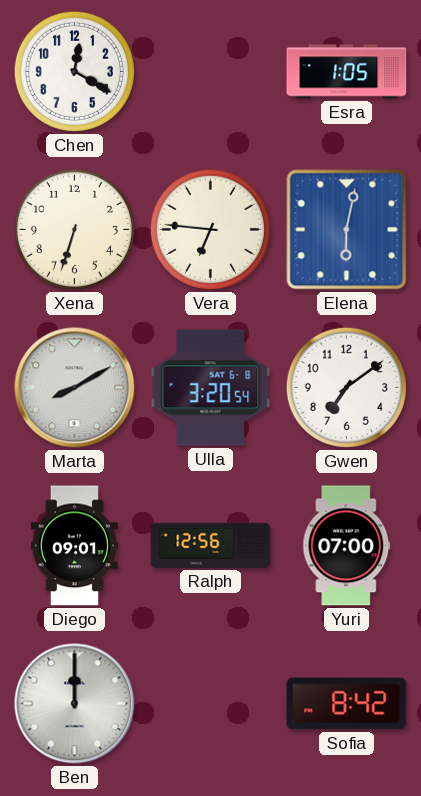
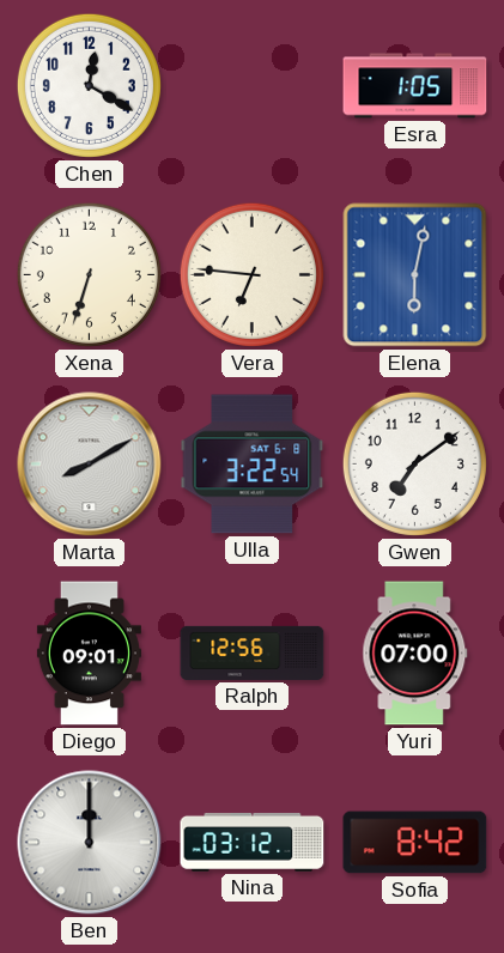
Ulla: 3:20 -> 3:22 (253, 465)
Nina: none -> 03:12 (253, 842)
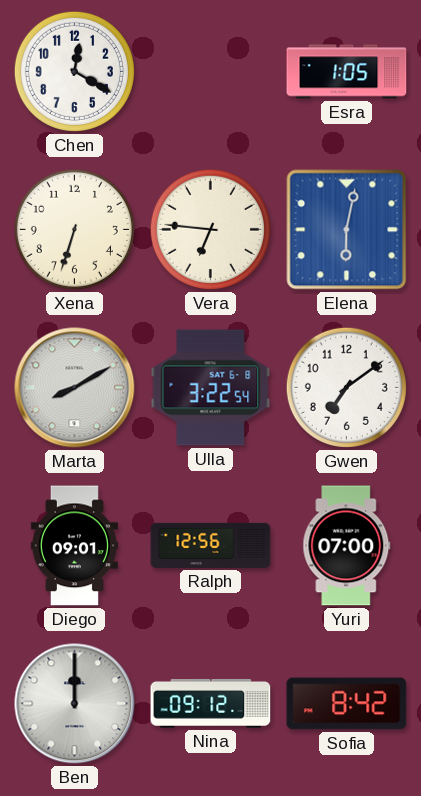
Nina: 03:12 -> 09:12 (211, 703)
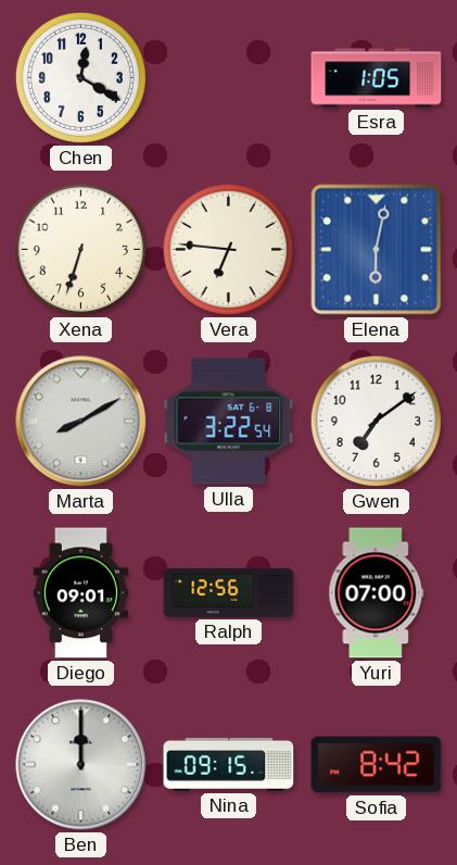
Nina: 09:12 -> 09:15 (229, 764)
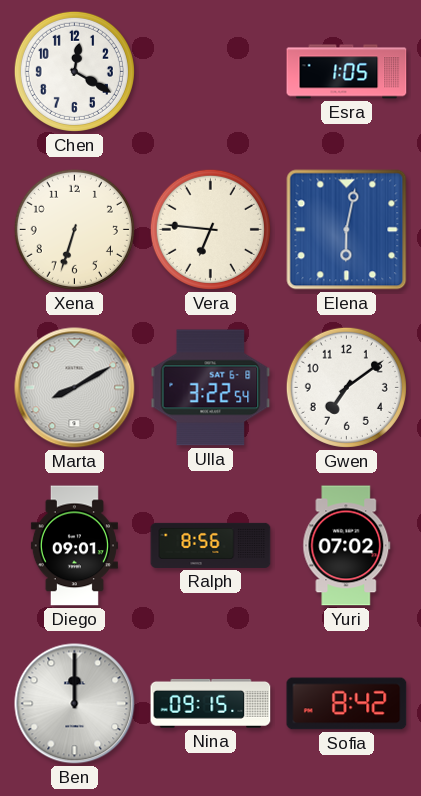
Ralph: 12:56 -> 8:56 (211, 545)
Yuri: 07:00 -> 07:02 (347, 546)
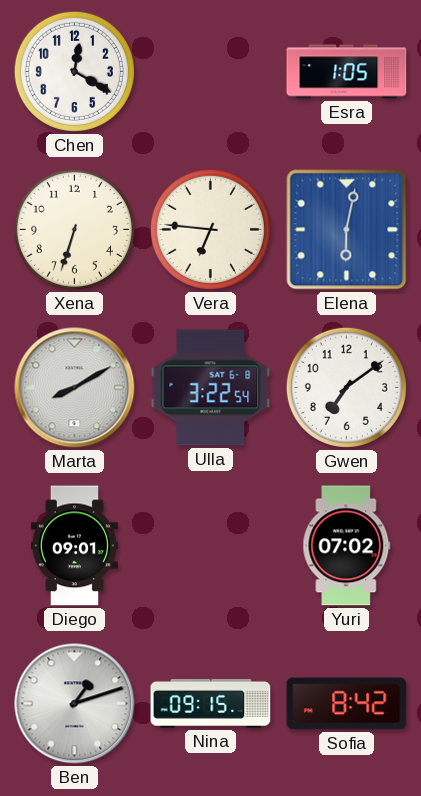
Ralph: 8:56 -> none (211, 545)
Ben: 12:00 -> 1:12 (75, 704)
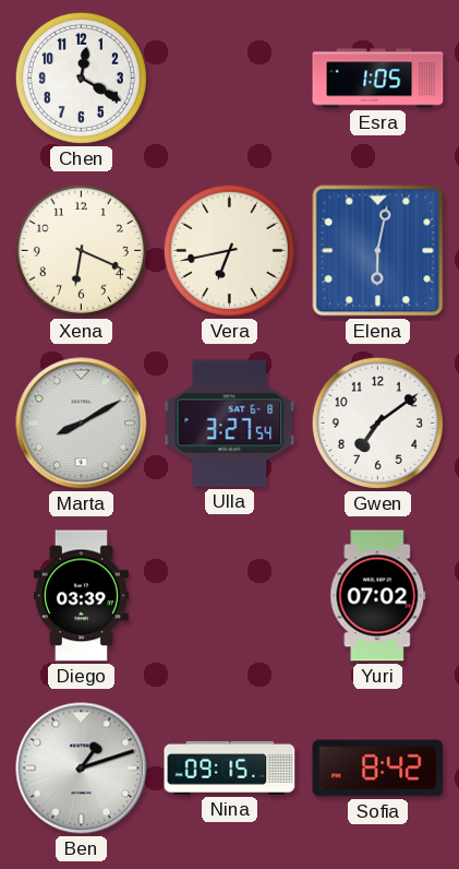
Xena: 6:33 -> 6:19 (81, 250)
Vera: 6:46 -> 6:43 (229, 250)
Ulla: 3:22 -> 3:27 (230, 424)
Diego: 09:01 -> 03:39 (81, 596)
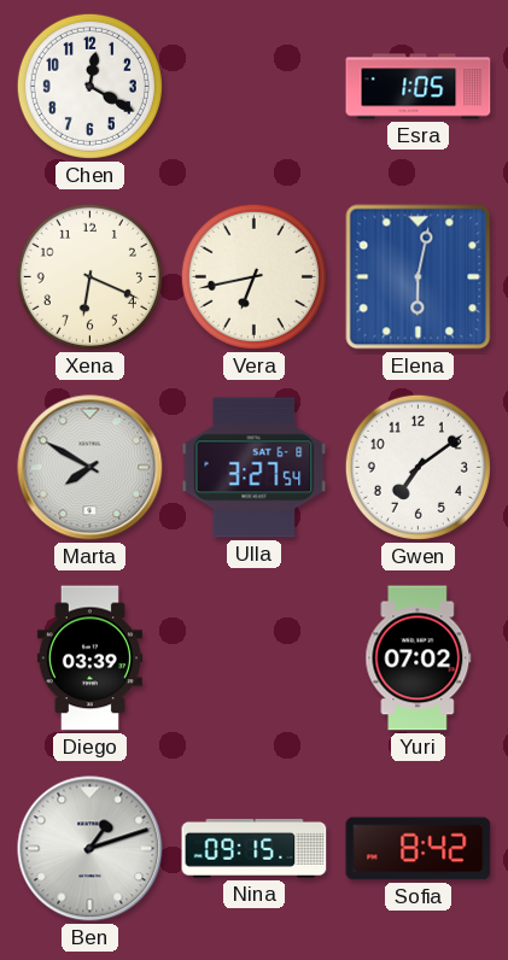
Marta: 8:10 -> 7:50 (90, 468)
